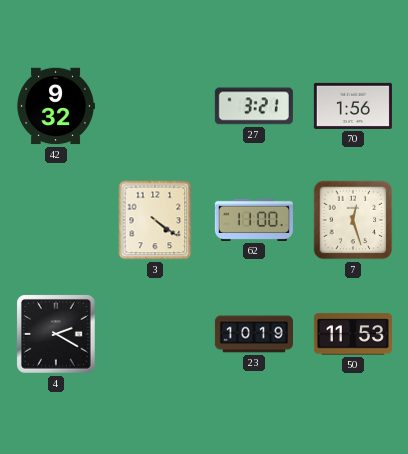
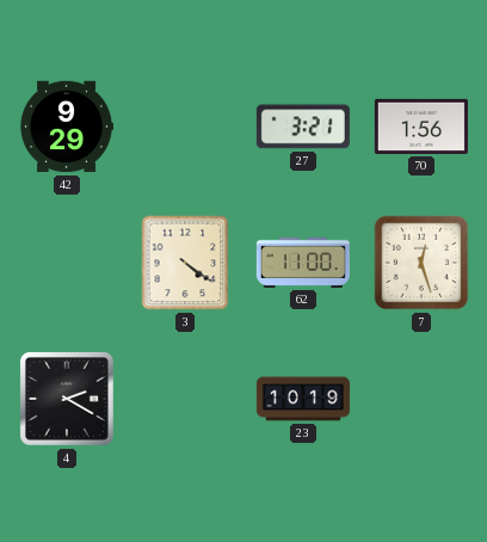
42: 9:32 -> 9:29 (67, 127)
50: 11:53 -> none (353, 334)
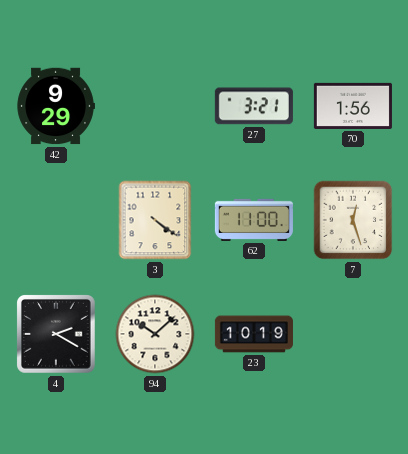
94: none -> 10:08 (155, 334)
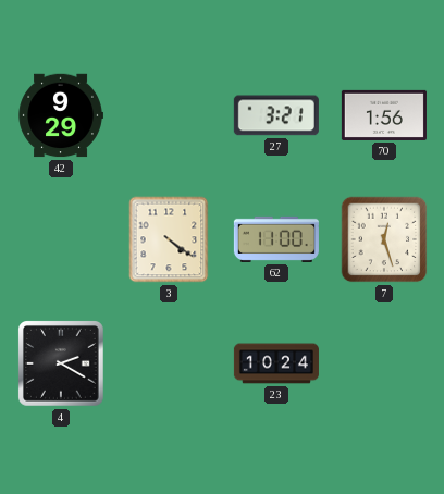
94: 10:08 -> none (155, 334)
23: 10:19 -> 10:24 (276, 363)
